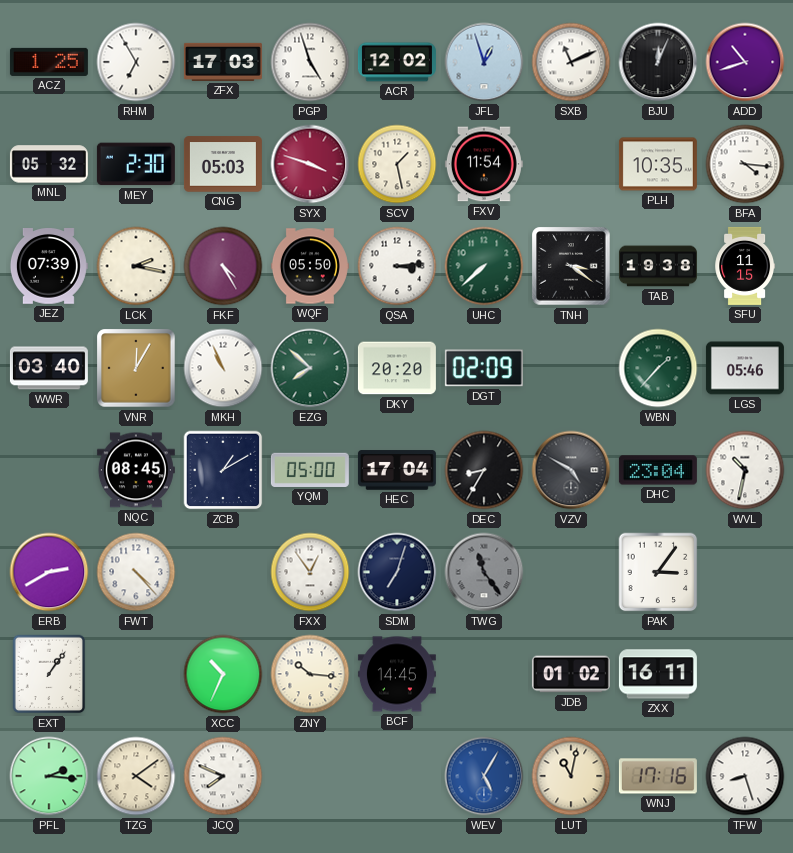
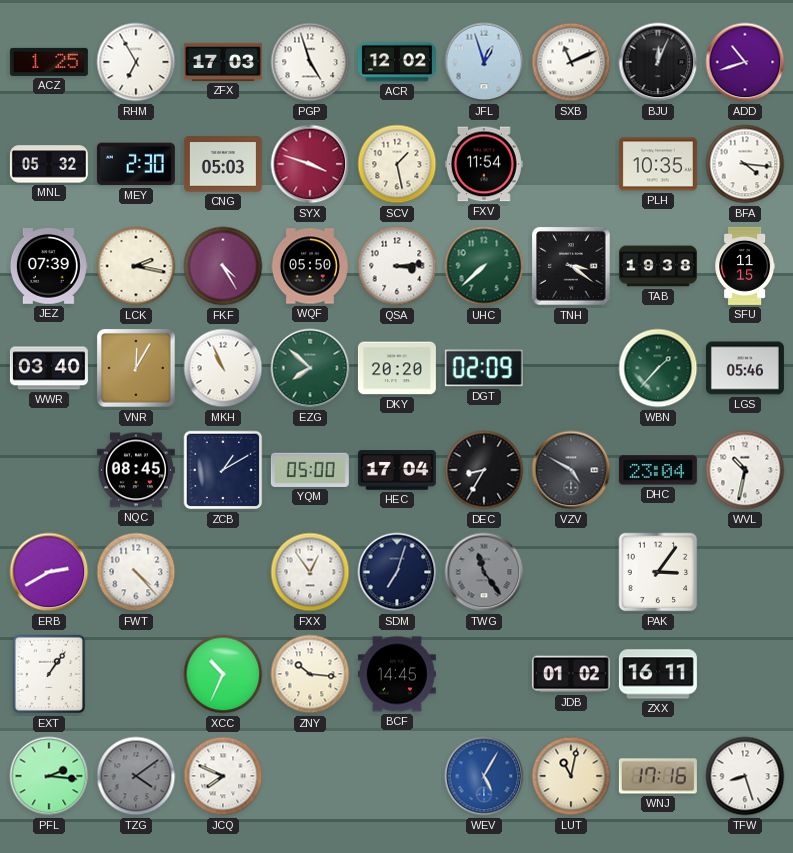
TZG dial: cream -> grey (136, 776)
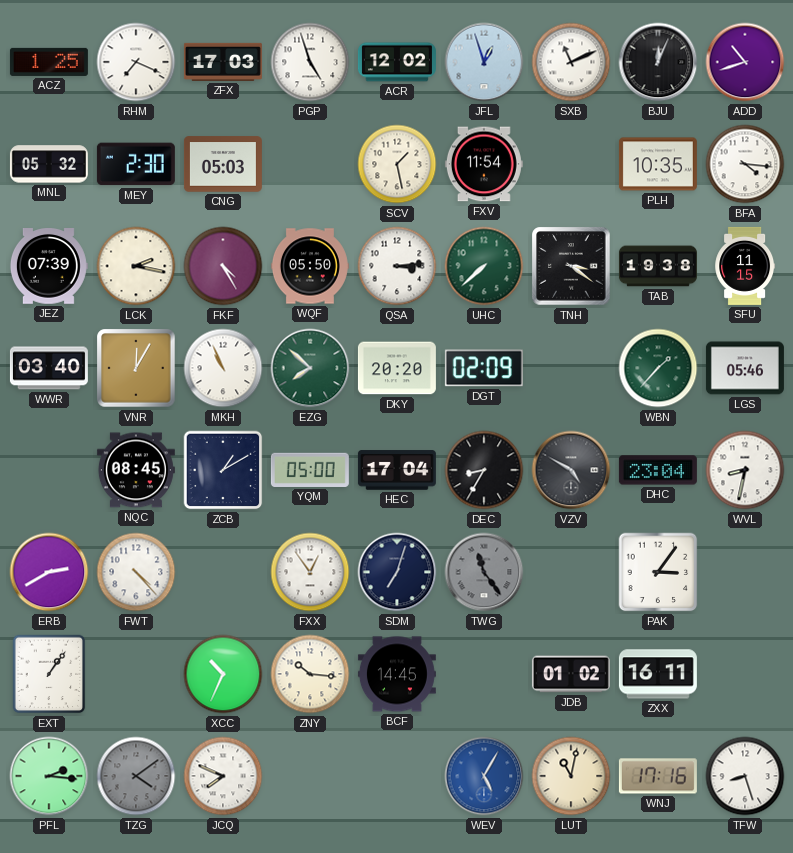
RHM: 6:55 -> 7:19 (136, 62)
SYX: 3:48 -> none (310, 164)
WVL: 10:32 -> 8:32 (745, 470)
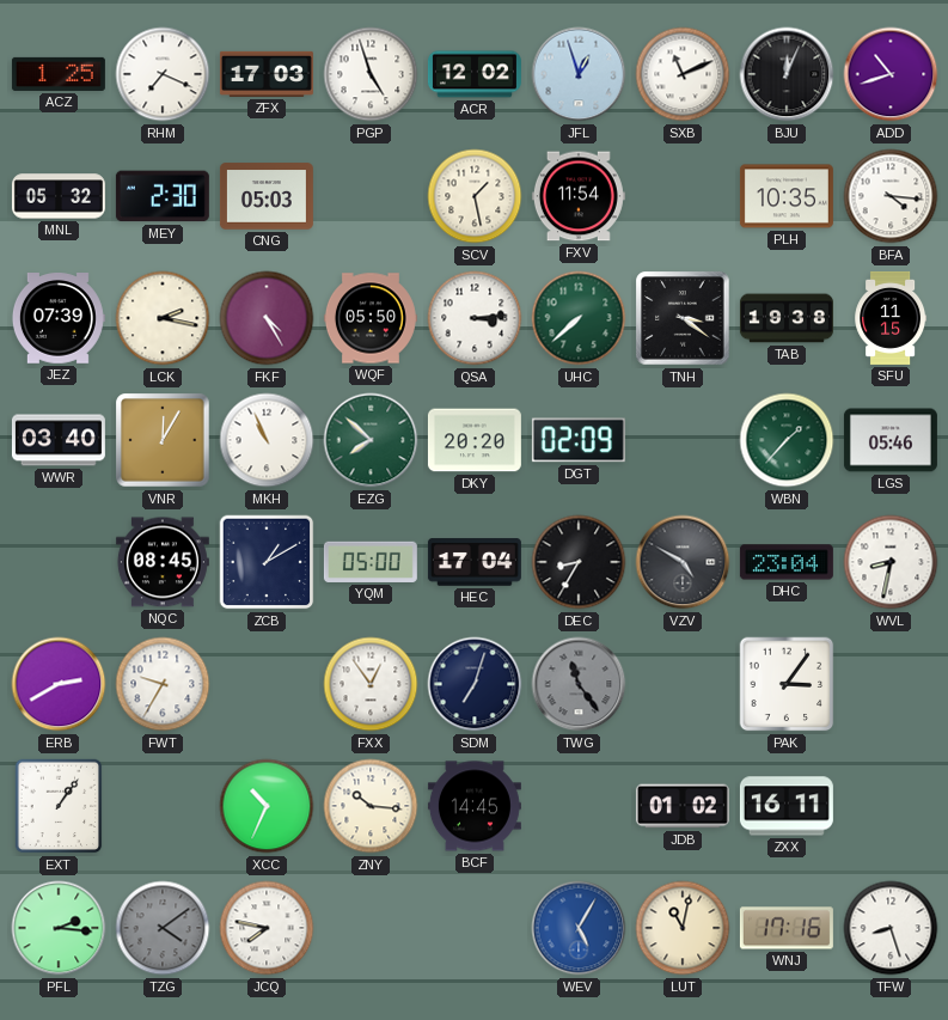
FWT: 4:23 -> 9:35 (163, 684)
JCQ: 7:49 -> 7:47 (267, 928)
